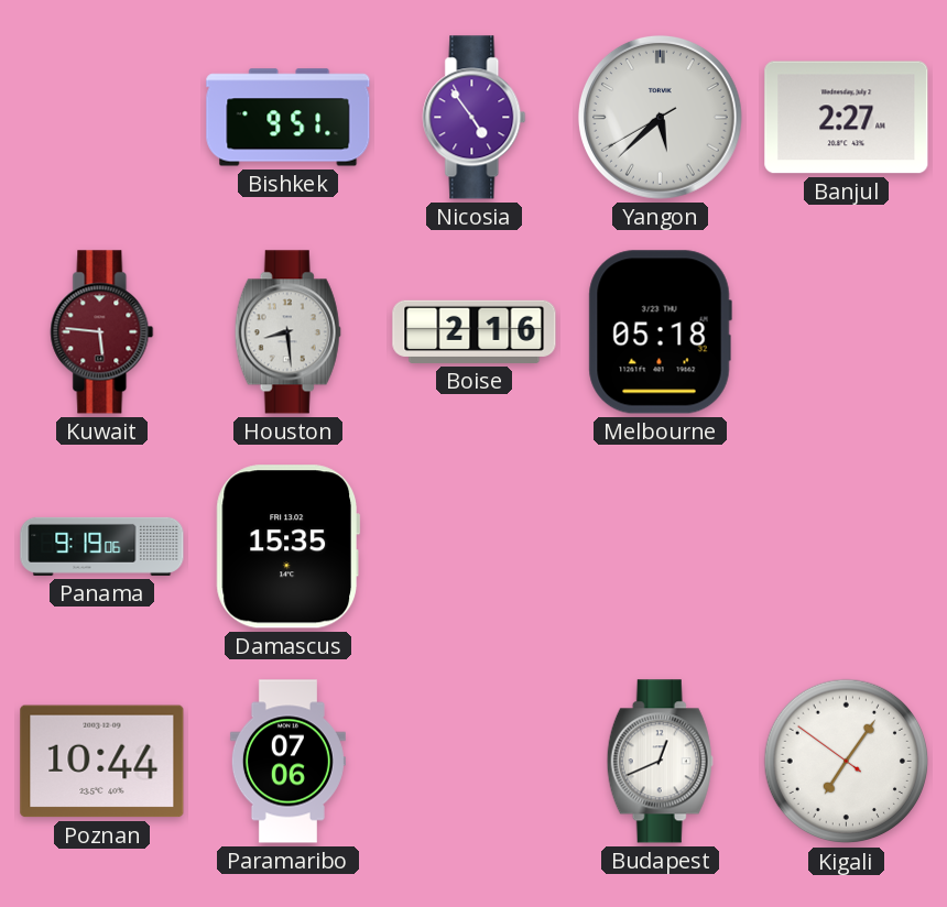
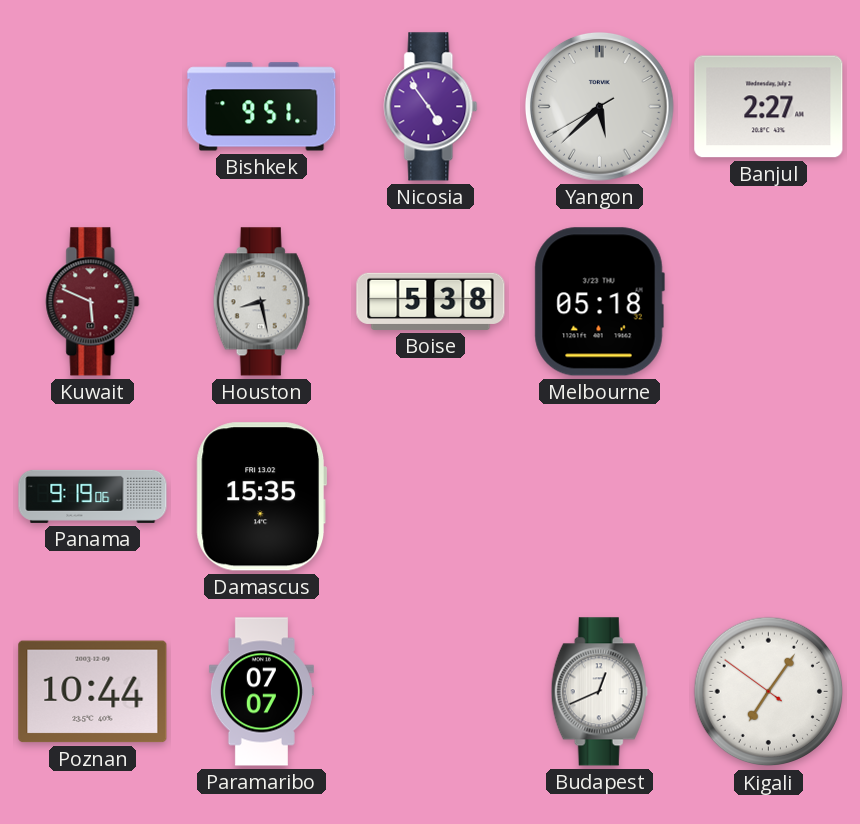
Kuwait: 5:46 -> 5:49 (93, 302)
Houston: 8:29 -> 8:28 (261, 302)
Boise: 2:16 -> 5:38 (431, 301)
Paramaribo: 07:06 -> 07:07 (261, 692)
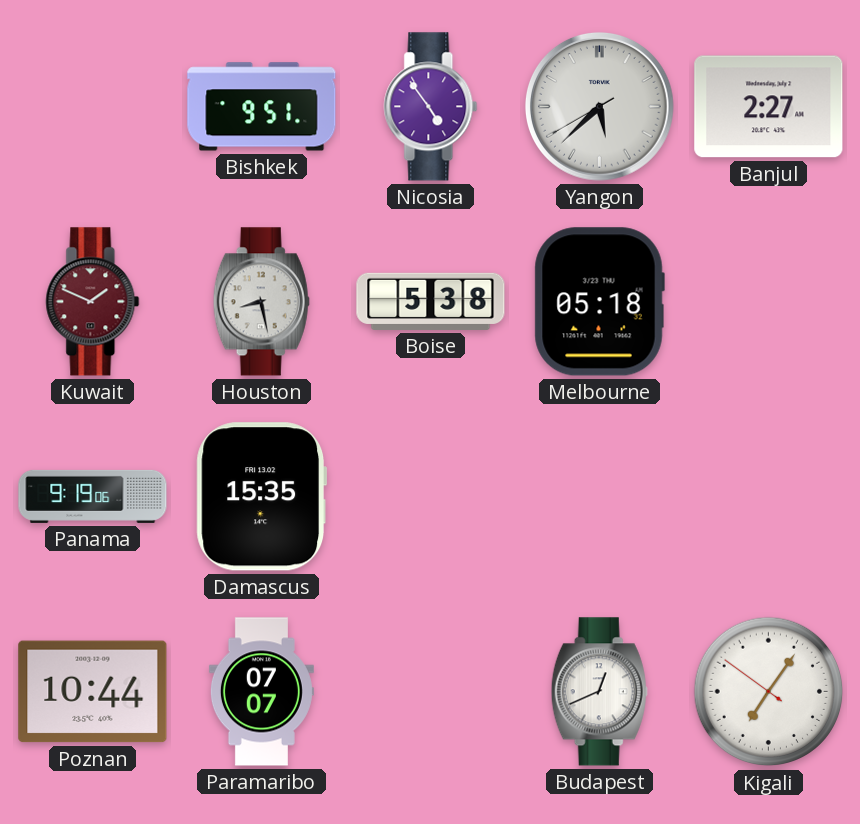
Kuwait: 5:49 -> 1:49 (93, 302)
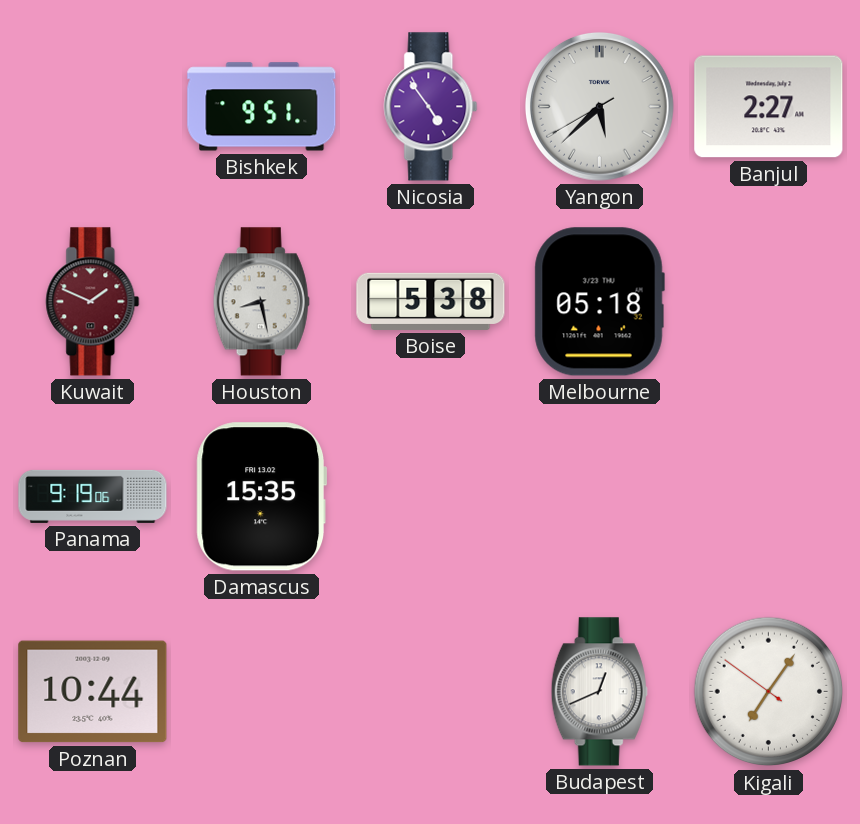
Paramaribo: 07:07 -> none (261, 692)
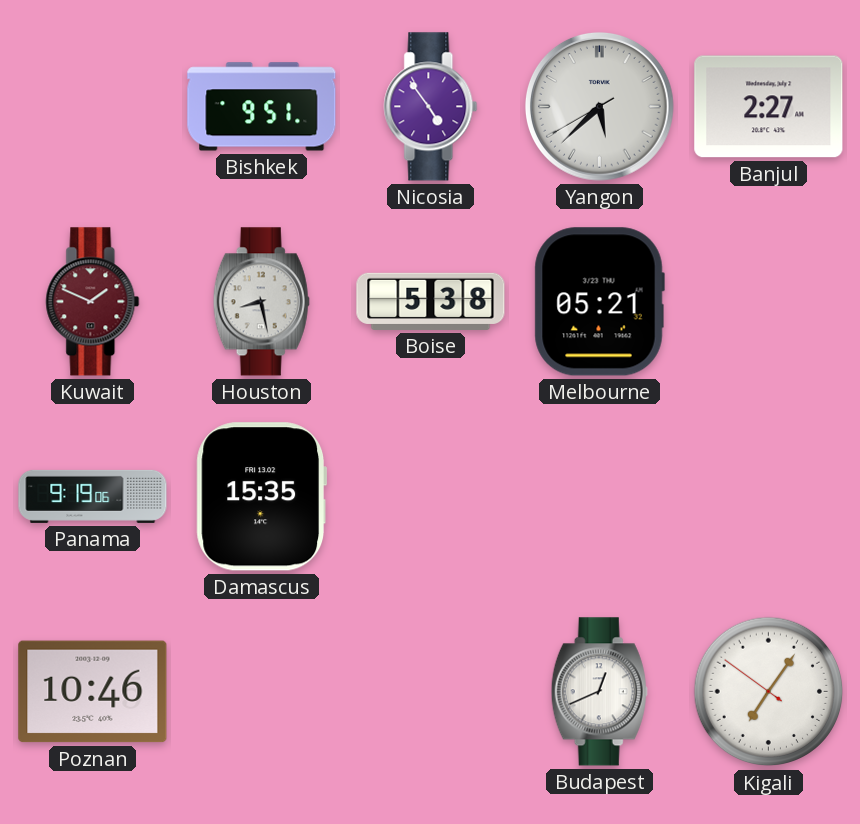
Melbourne: 05:18 -> 05:21 (599, 302)
Poznan: 10:44 -> 10:46 (93, 692)
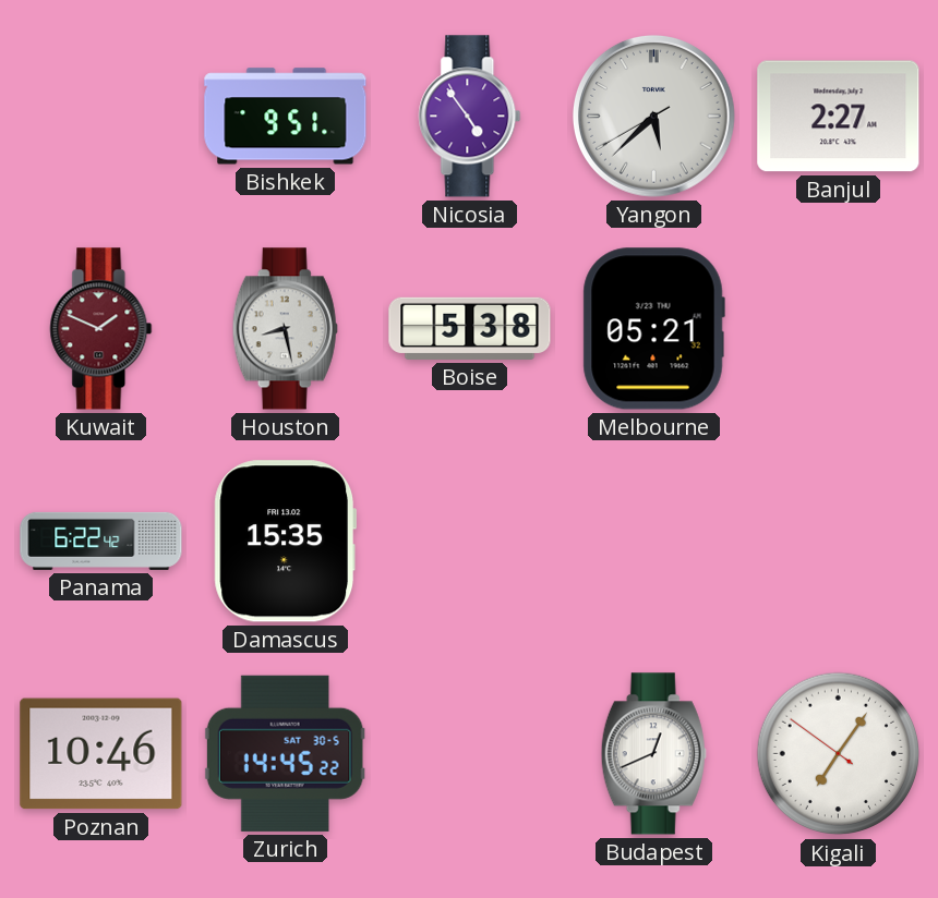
Panama: 9:19 -> 6:22 (101, 541)
Zurich: none -> 14:45 (285, 753)
